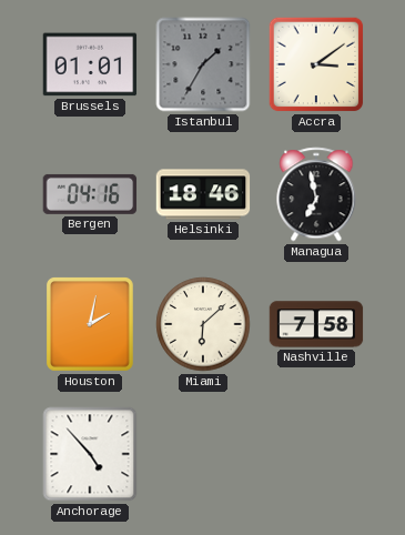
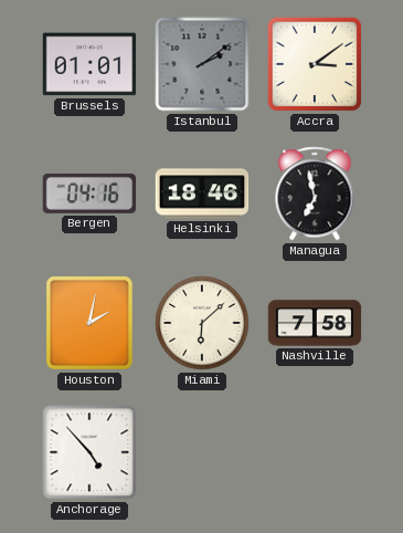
Istanbul: 1:35 -> 2:09 (202, 64)
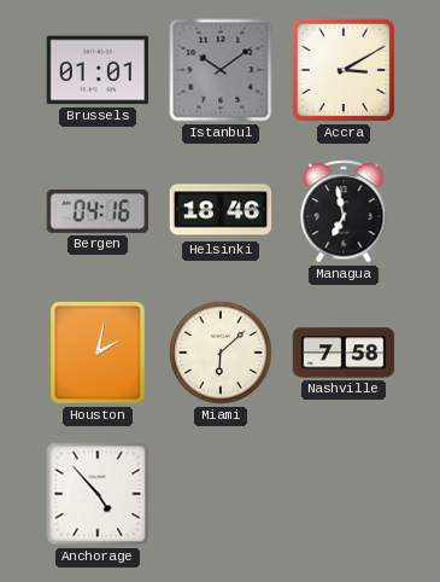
Istanbul: 2:09 -> 10:09 (221, 70)
Accra: 3:09 -> 3:10 (344, 70)
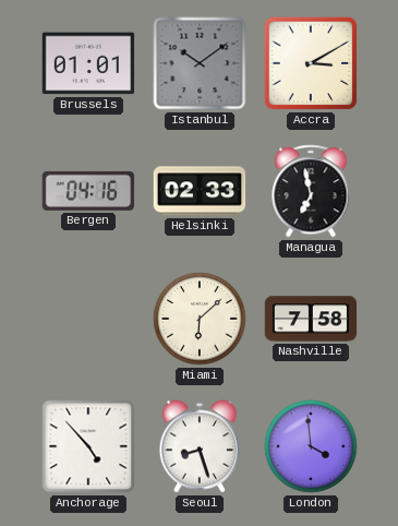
Helsinki: 18:46 -> 02:33 (200, 191)
Houston: 2:02 -> none (99, 354)
Seoul: none -> 8:27 (200, 446)
London: none -> 3:59 (311, 446)
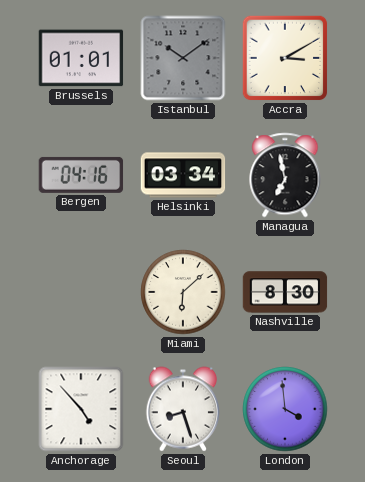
Helsinki: 02:33 -> 03:34 (183, 175)
Nashville: 7:58 -> 8:30 (285, 292)
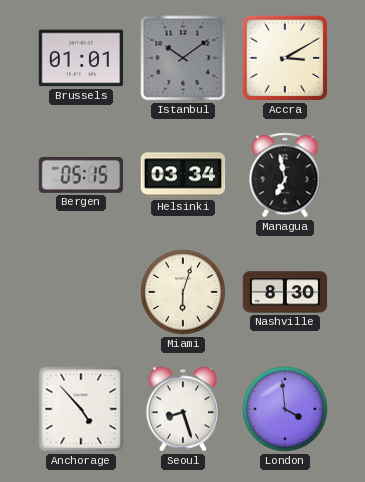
Bergen: 04:16 -> 05:15 (81, 175)
Miami: 6:08 -> 6:03 (183, 292)
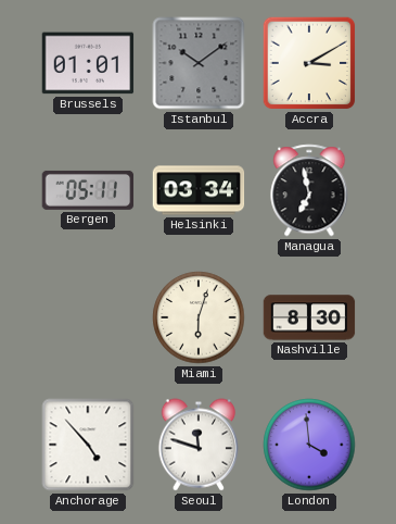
Bergen: 05:15 -> 05:11 (88, 190)
Seoul: 8:27 -> 11:48 (199, 445)
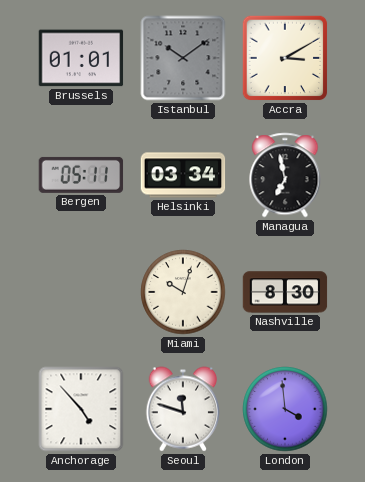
Miami: 6:03 -> 10:03 (183, 292)
